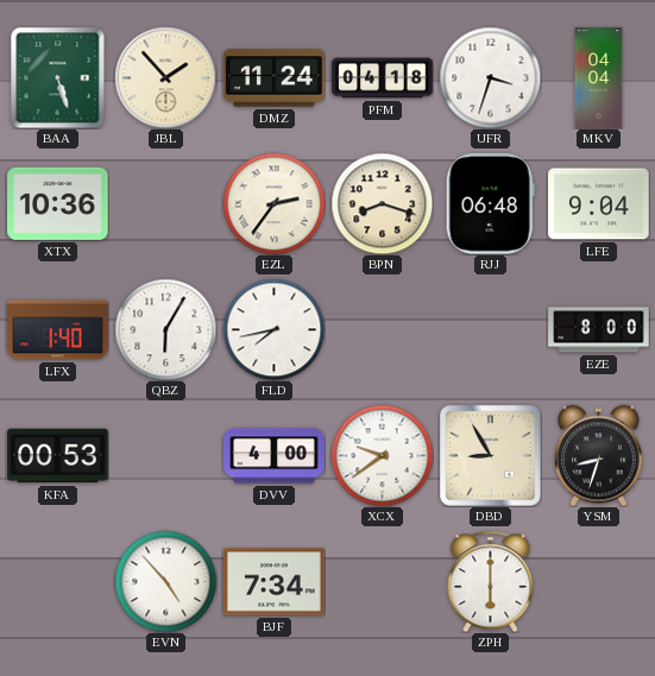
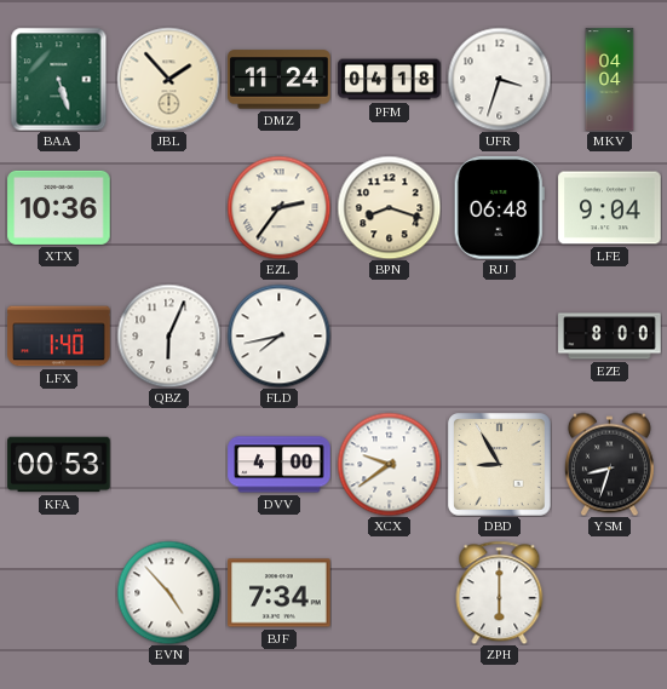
QBZ: 6:05 -> 6:04 (168, 335)
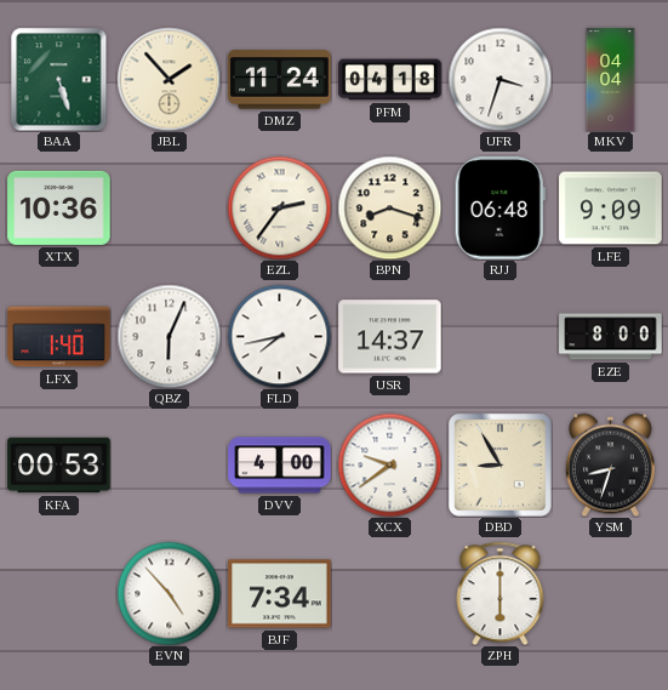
LFE: 9:04 -> 9:09 (611, 209)
USR: none -> 14:37 (390, 337)
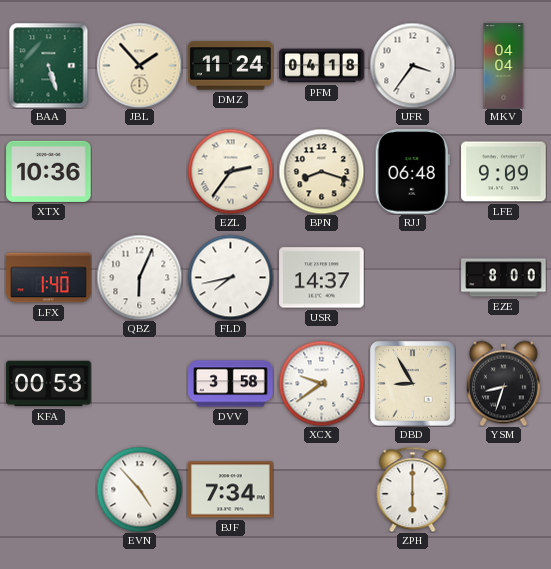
UFR: 3:33 -> 3:36 (412, 65)
DVV: 4:00 -> 3:58 (231, 384)
